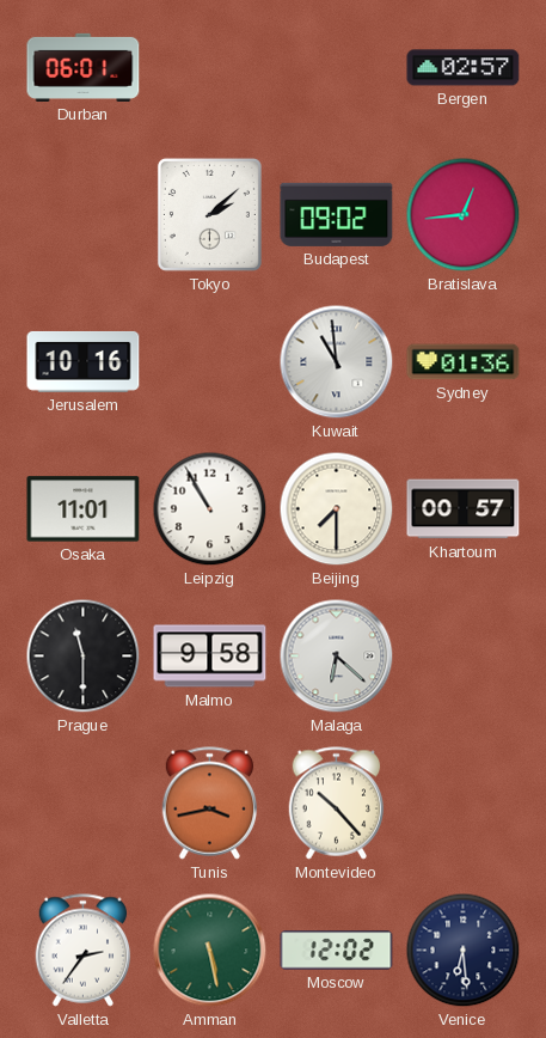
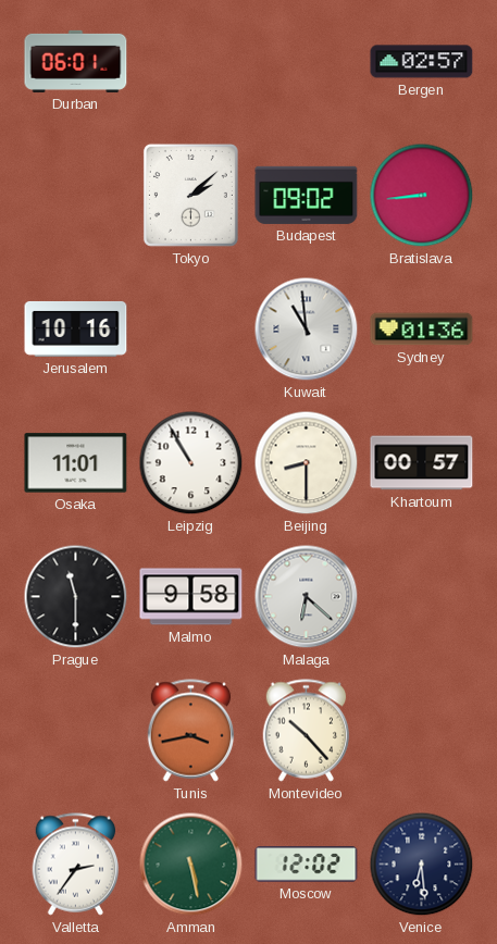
Bratislava: 12:44 -> 8:44 (422, 196)
Beijing: 7:30 -> 8:30 (307, 463)
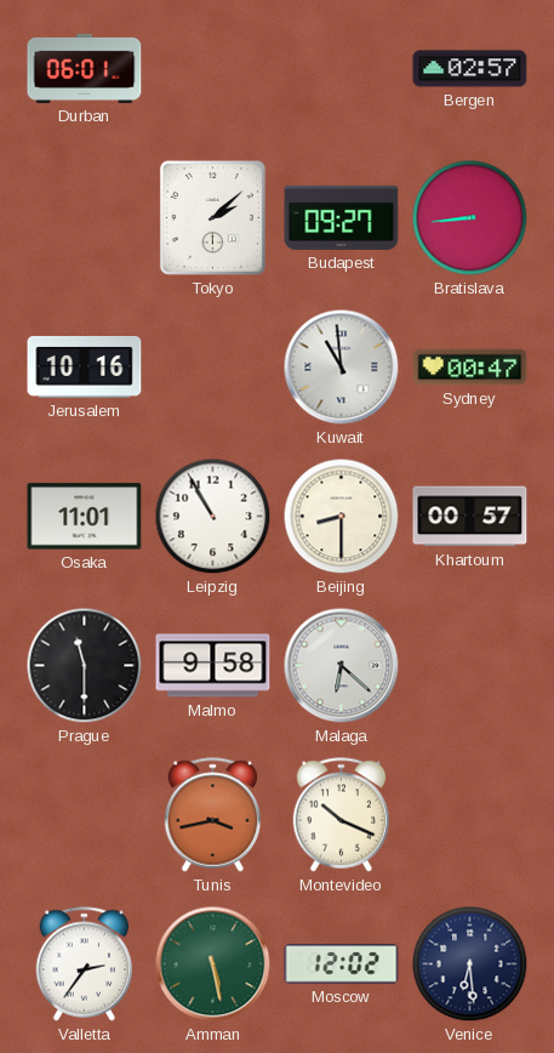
Budapest: 09:02 -> 09:27 (342, 217)
Sydney: 01:36 -> 00:47 (470, 368)
Montevideo: 10:23 -> 10:19 (342, 815)
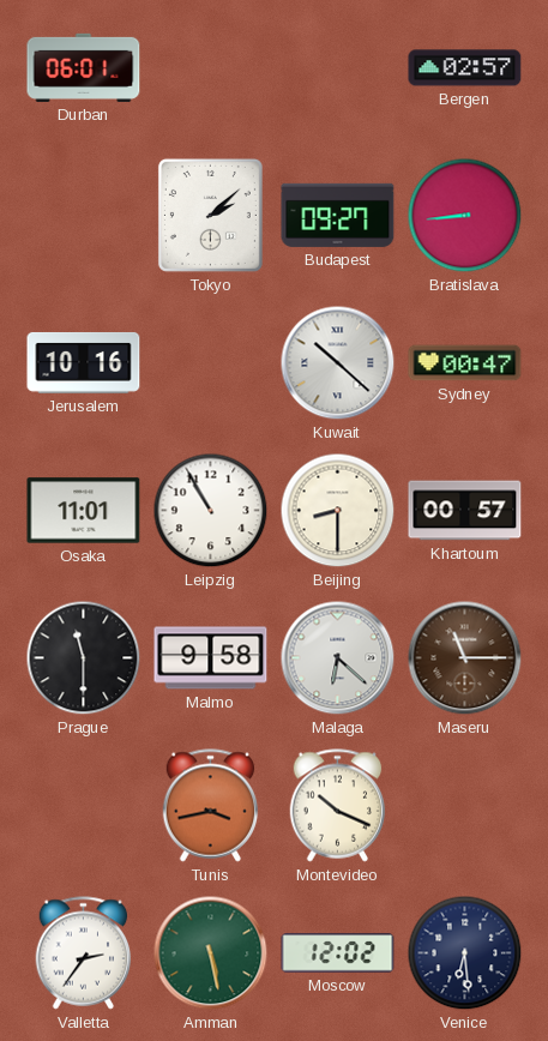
Kuwait: 10:59 -> 10:22 (338, 363)
Maseru: none -> 11:15 (465, 658)
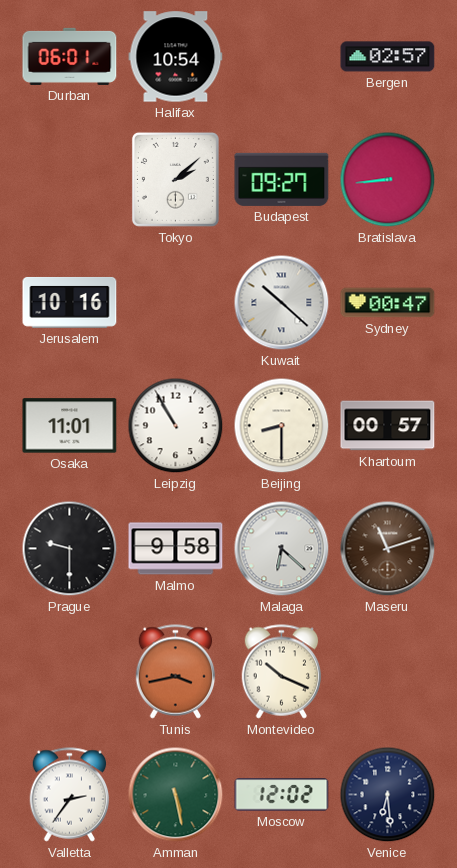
Halifax: none -> 10:54 (176, 57)
Prague: 11:30 -> 9:30 (70, 549)
Maseru: 11:15 -> 11:12 (388, 549)
